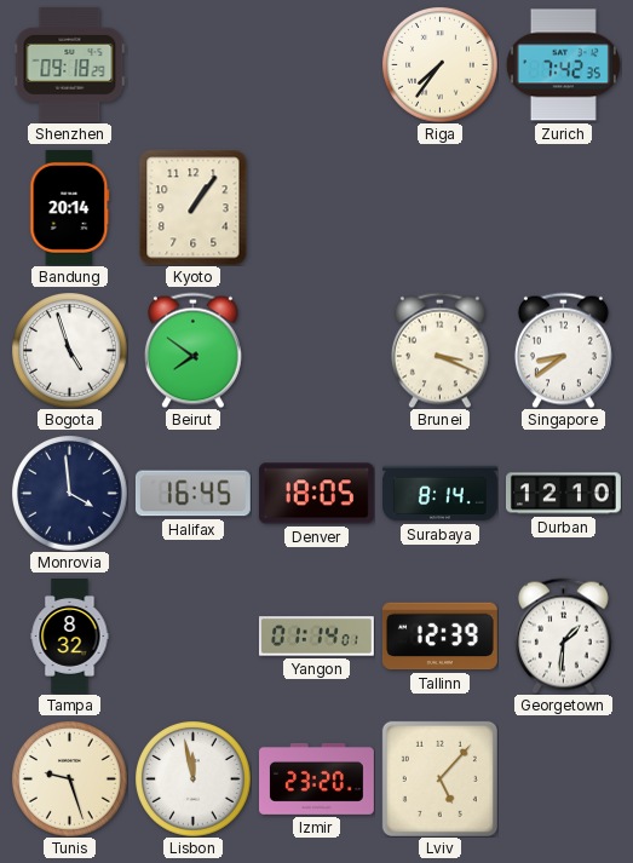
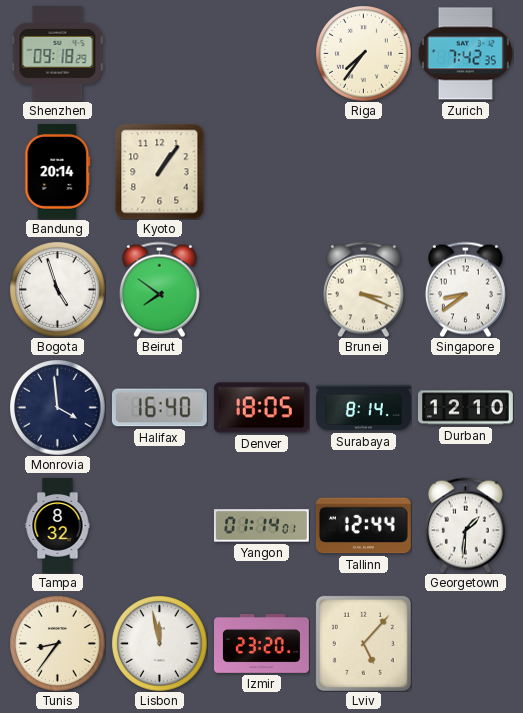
Halifax: 16:45 -> 16:40 (159, 408)
Tallinn: 12:39 -> 12:44 (363, 526)
Tunis: 9:27 -> 8:36 (57, 643)
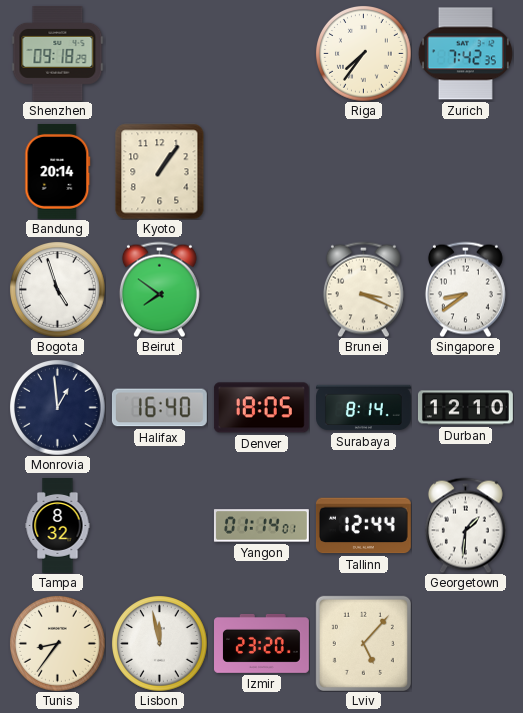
Monrovia: 3:59 -> 12:59 (57, 407)
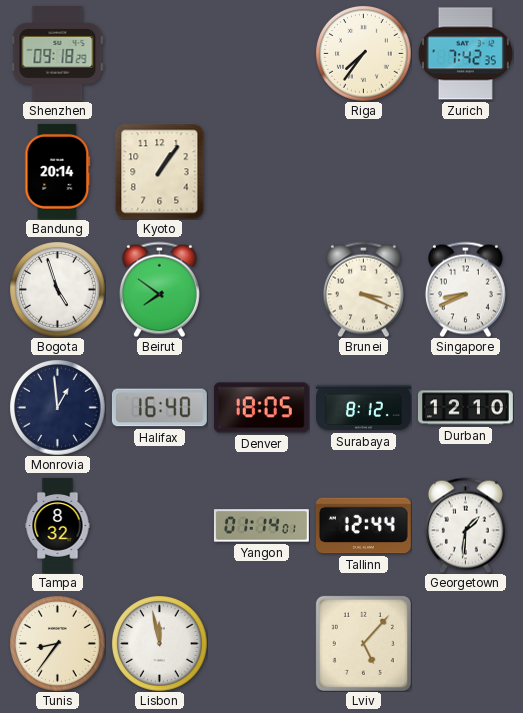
Singapore: 8:39 -> 8:41 (465, 289)
Surabaya: 8:14 -> 8:12 (364, 408)
Izmir: 23:20 -> none (262, 644)
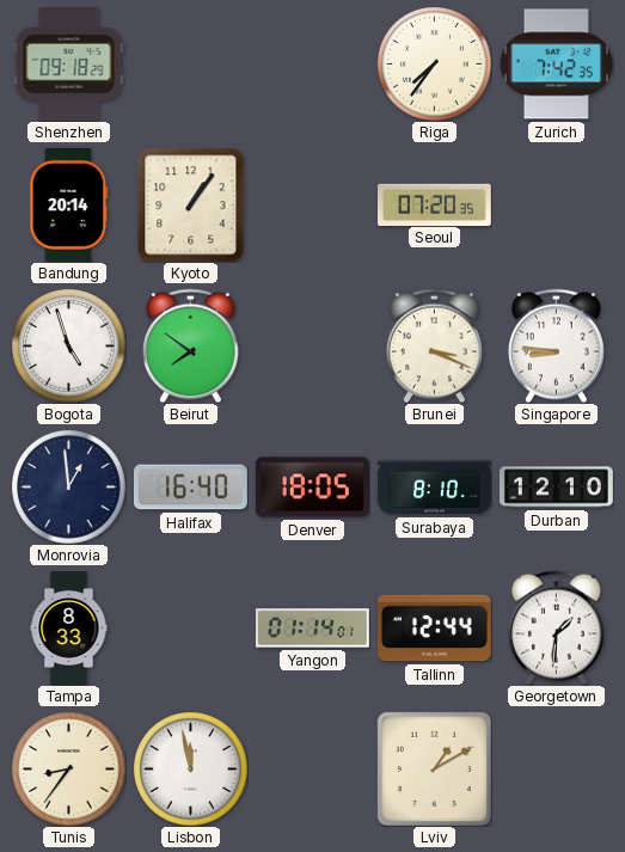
Seoul: none -> 07:20 (434, 204)
Singapore: 8:41 -> 8:46 (556, 345)
Surabaya: 8:12 -> 8:10 (435, 488)
Tampa: 8:32 -> 8:33 (69, 629)
Lviv: 5:07 -> 1:10 (434, 768)
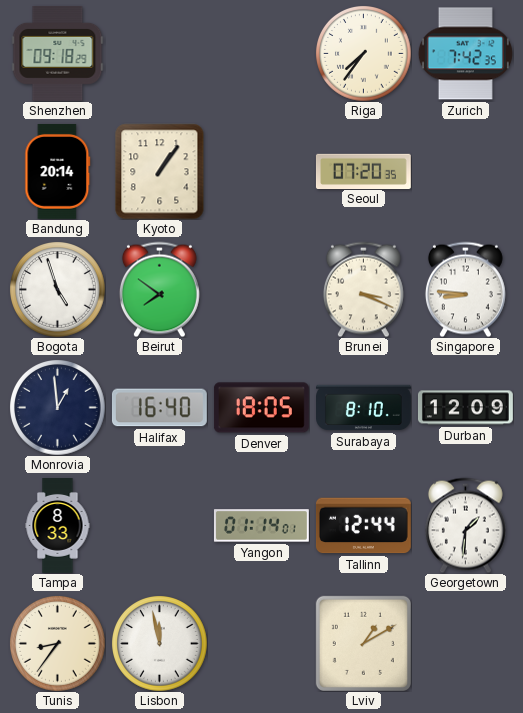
Durban: 12:10 -> 12:09 (466, 408)
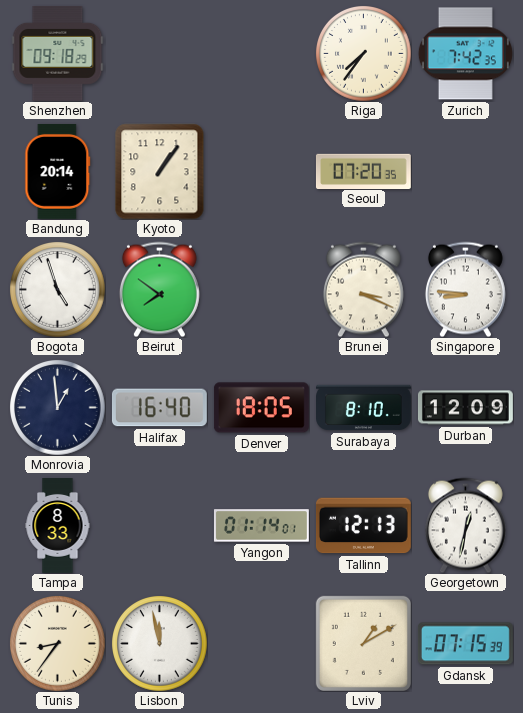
Tallinn: 12:44 -> 12:13 (363, 526)
Georgetown: 1:31 -> 12:32 (465, 525)
Gdansk: none -> 07:15 (465, 644)
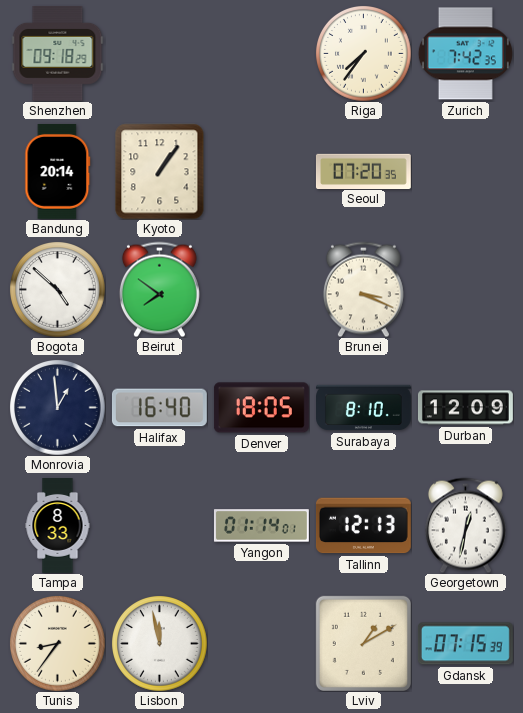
Bogota: 4:57 -> 4:52 (57, 289)
Singapore: 8:46 -> none (465, 289)
